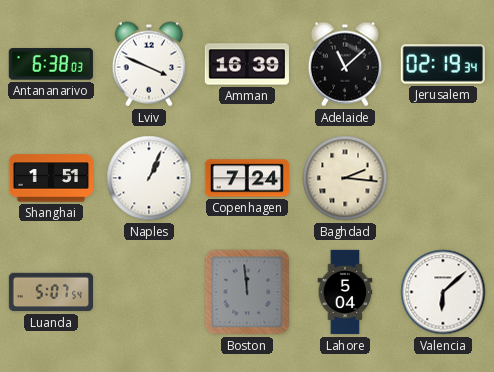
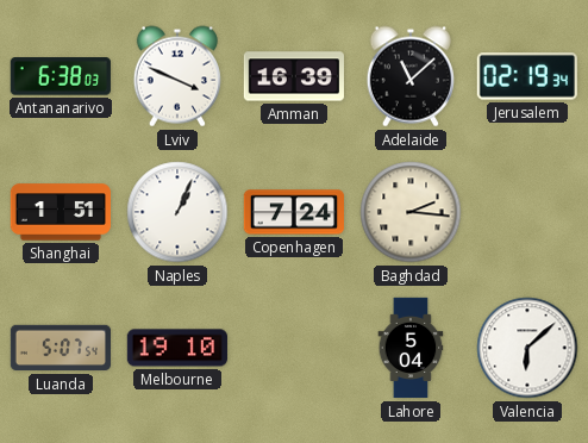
Melbourne: none -> 19:10 (176, 348)
Boston: 11:59 -> none (247, 292)
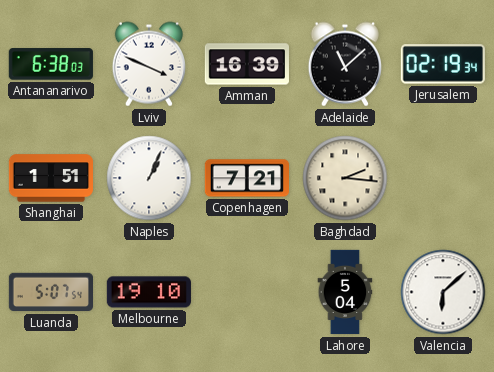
Copenhagen: 7:24 -> 7:21 (246, 178)
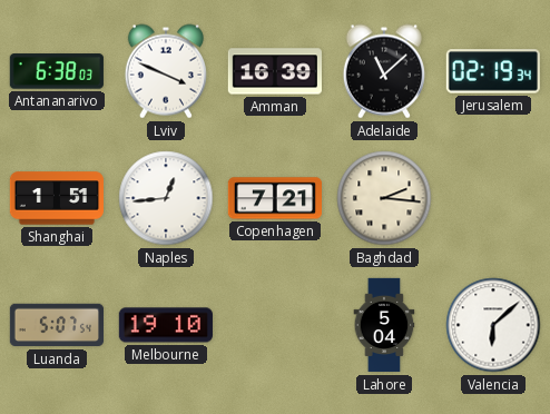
Naples: 1:04 -> 12:44 (166, 198)
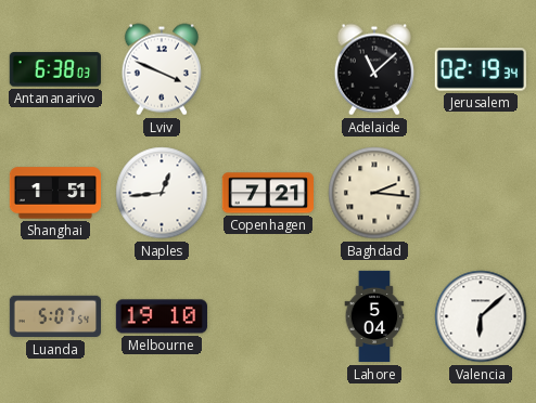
Amman: 16:39 -> none (275, 71)
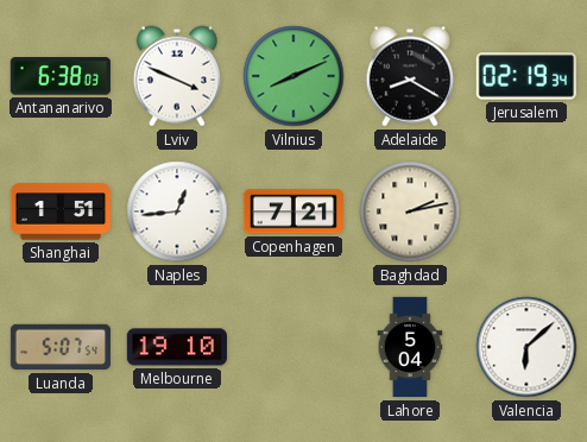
Vilnius: none -> 8:11 (293, 76)
Adelaide: 11:08 -> 8:20 (410, 76)
Baghdad: 2:16 -> 2:13 (410, 211)
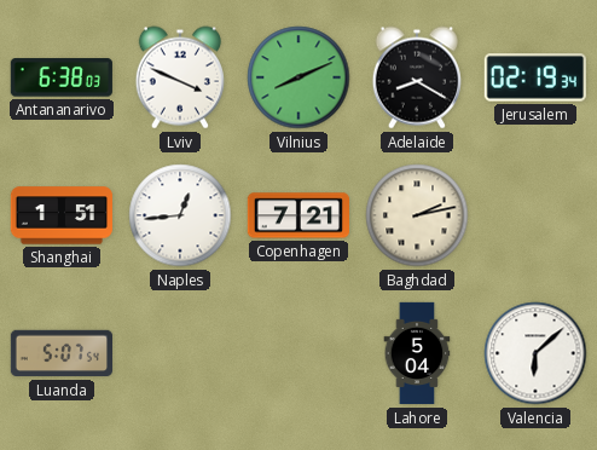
Melbourne: 19:10 -> none (176, 347)
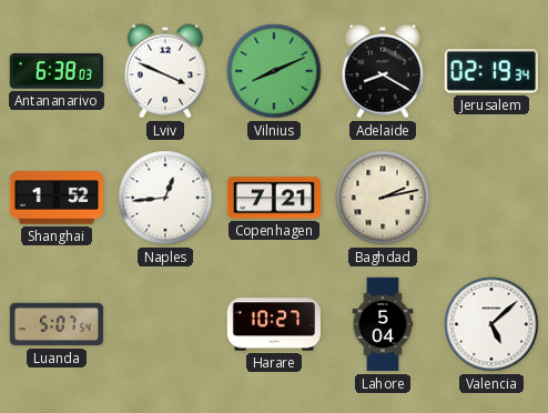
Shanghai: 1:51 -> 1:52 (55, 198)
Harare: none -> 10:27 (273, 324)
Valencia: 6:08 -> 5:08 (491, 324)
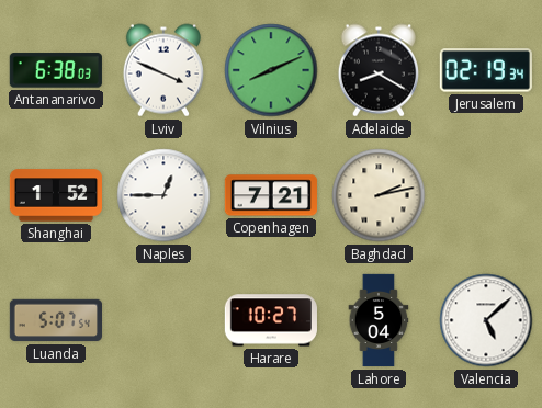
Naples: 12:44 -> 12:45 (163, 195)
